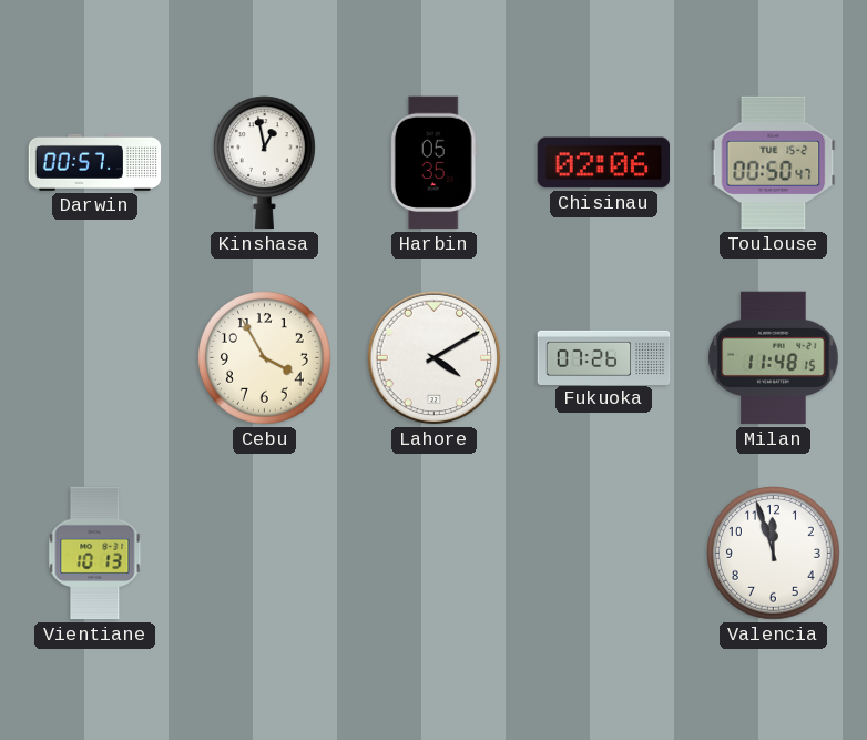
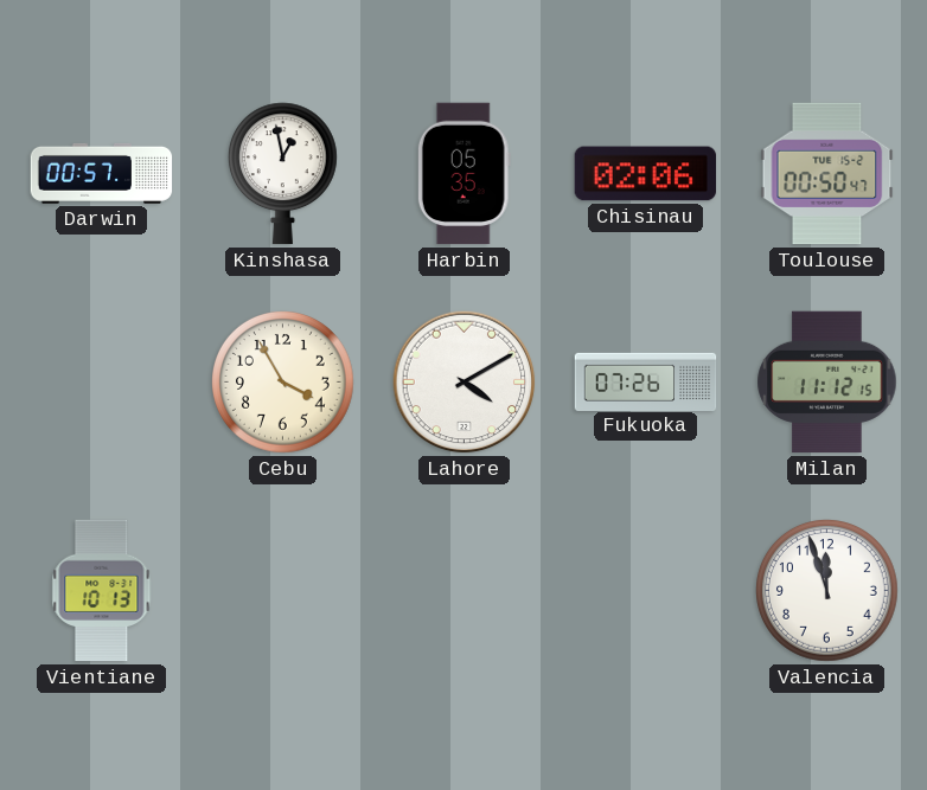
Milan: 11:48 -> 11:12 (827, 383)
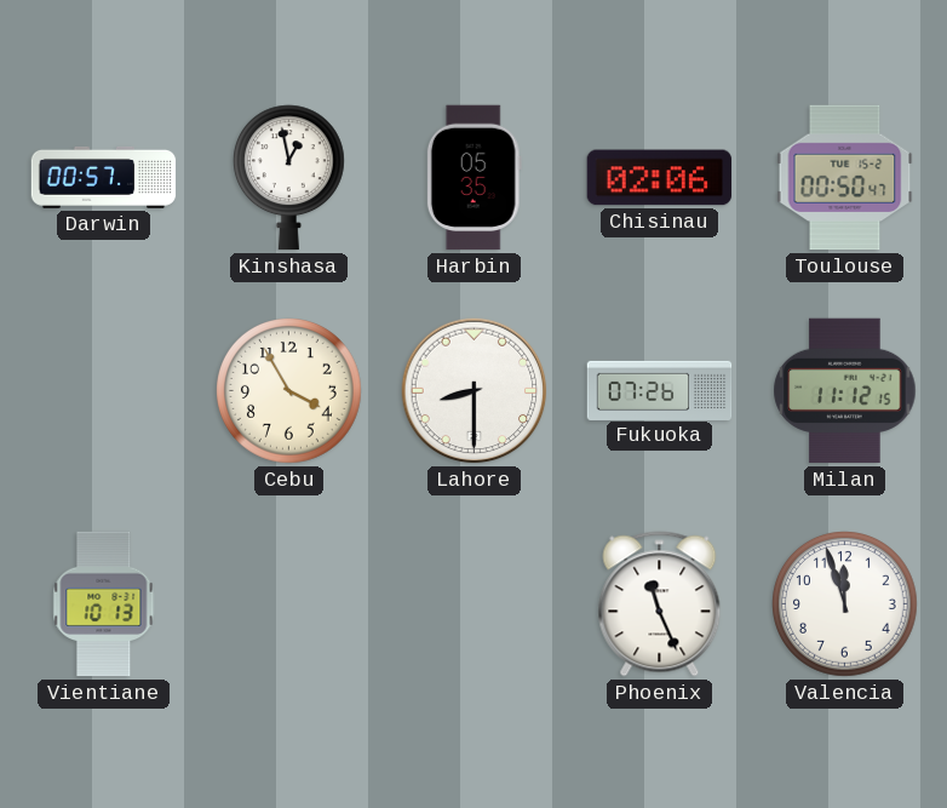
Lahore: 4:10 -> 8:30 (475, 391)
Phoenix: none -> 11:26 (660, 604)
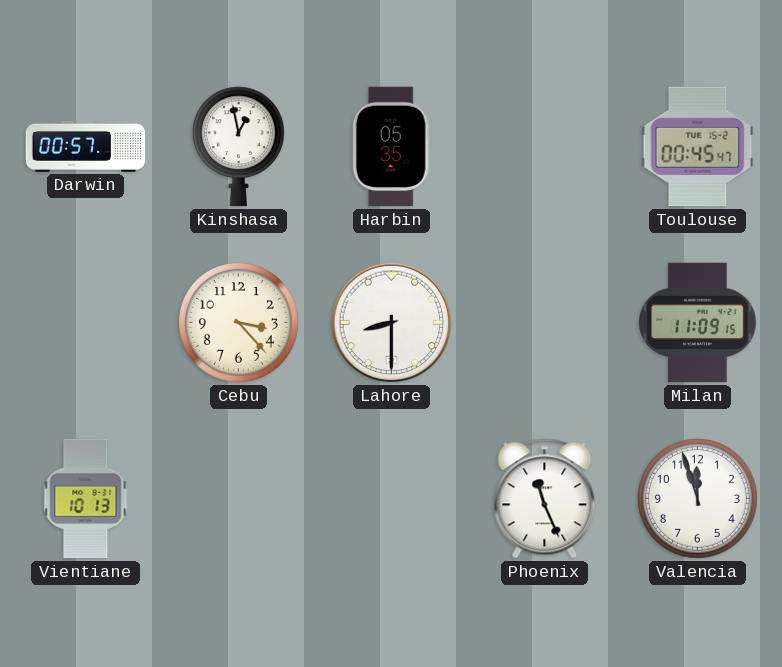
Chisinau: 02:06 -> none (660, 178)
Toulouse: 00:50 -> 00:45 (698, 147)
Cebu: 3:55 -> 3:23 (239, 323)
Fukuoka: 07:26 -> none (660, 390)
Milan: 11:12 -> 11:09 (698, 323)
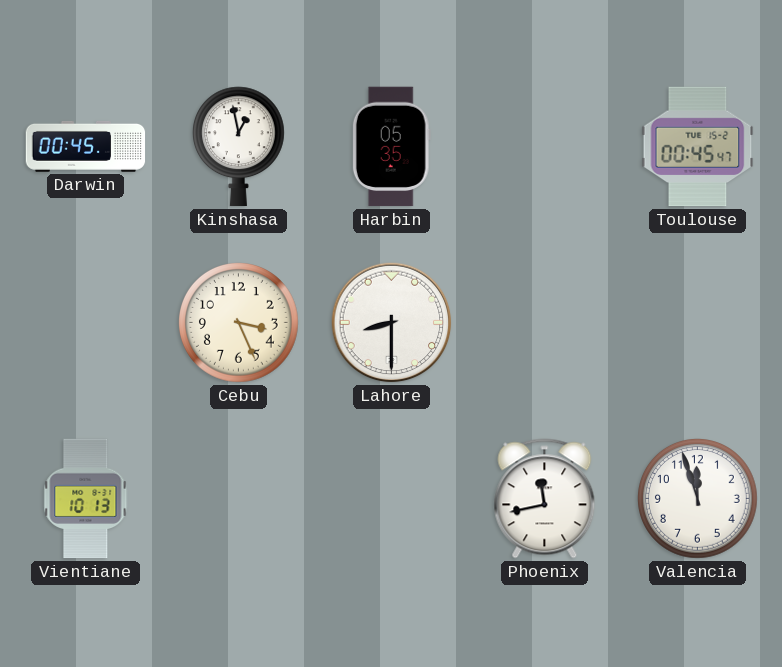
Darwin: 00:57 -> 00:45 (86, 146)
Cebu: 3:23 -> 3:26 (239, 323)
Milan: 11:09 -> none (698, 323)
Phoenix: 11:26 -> 11:43 (545, 499)
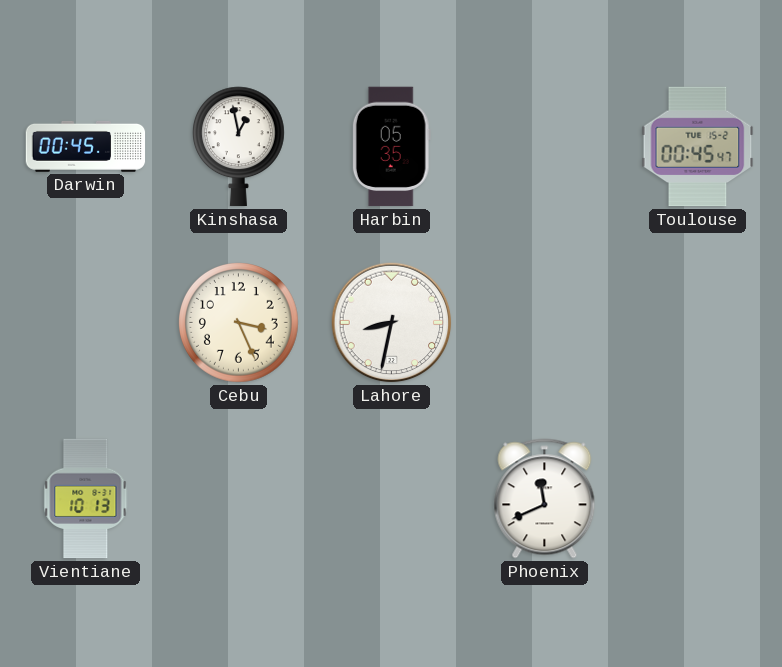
Lahore: 8:30 -> 8:32 (392, 323)
Phoenix: 11:43 -> 11:41 (545, 499)
Valencia: 11:57 -> none (698, 499)
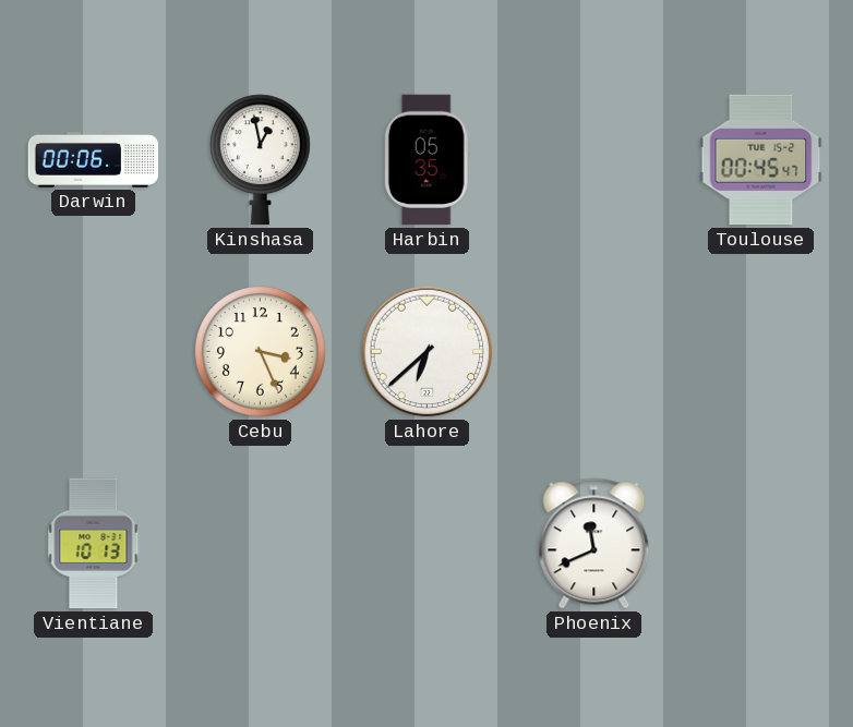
Darwin: 00:45 -> 00:06 (94, 159)
Lahore: 8:32 -> 6:38 (428, 352)
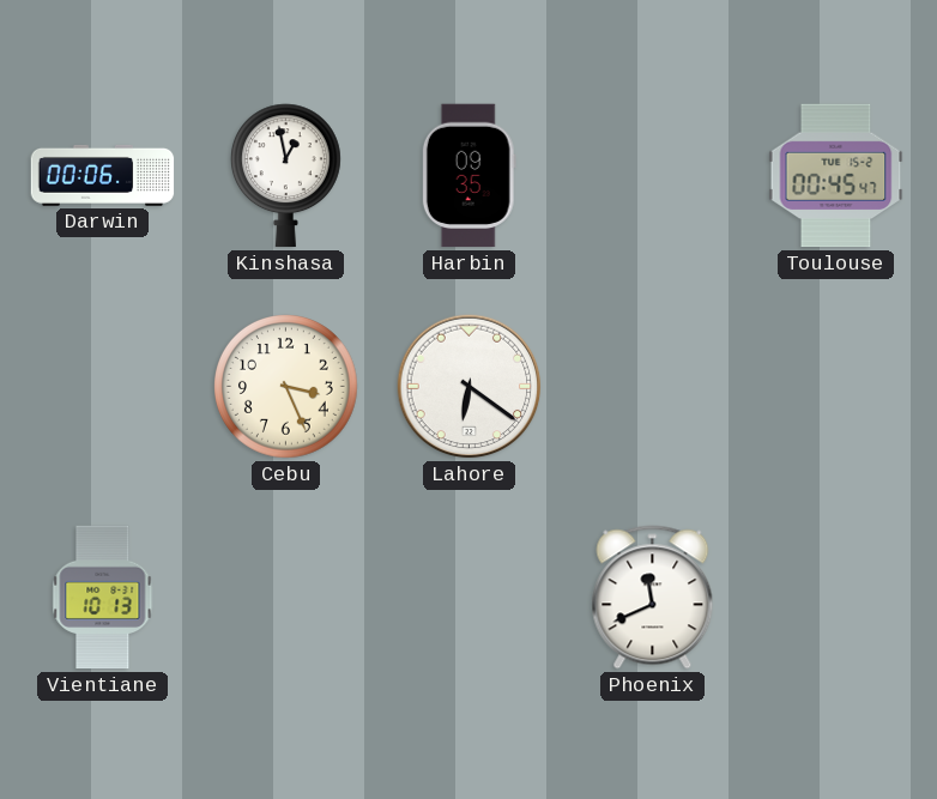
Harbin: 05:35 -> 09:35 (468, 176)
Lahore: 6:38 -> 6:21 (470, 387)
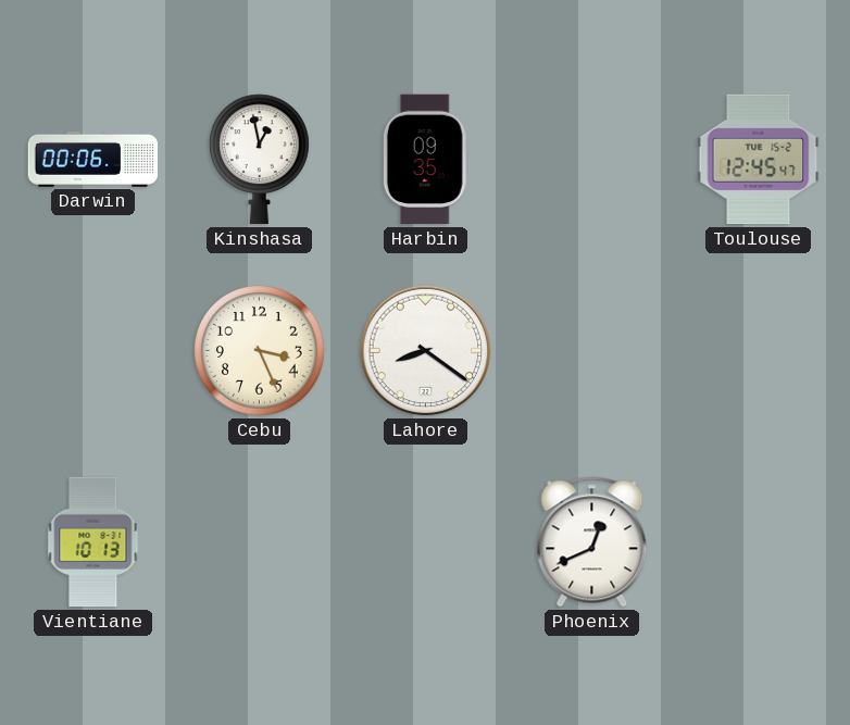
Toulouse: 00:45 -> 12:45 (759, 160)
Lahore: 6:21 -> 8:21 (426, 351)
Phoenix: 11:41 -> 12:41 (592, 542)
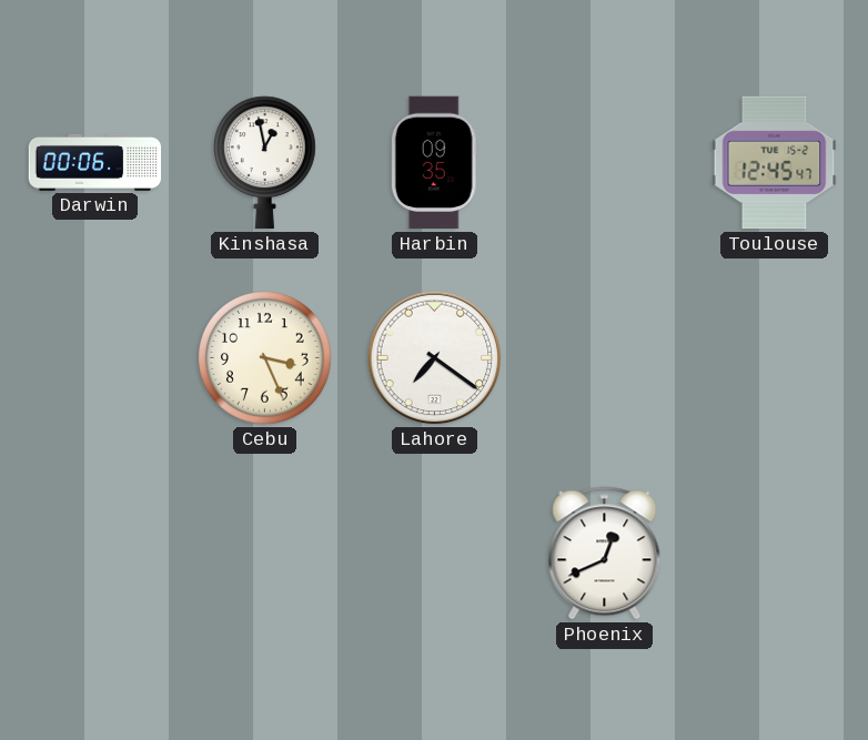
Lahore: 8:21 -> 7:21 (435, 358)
Vientiane: 10:13 -> none (93, 542)
